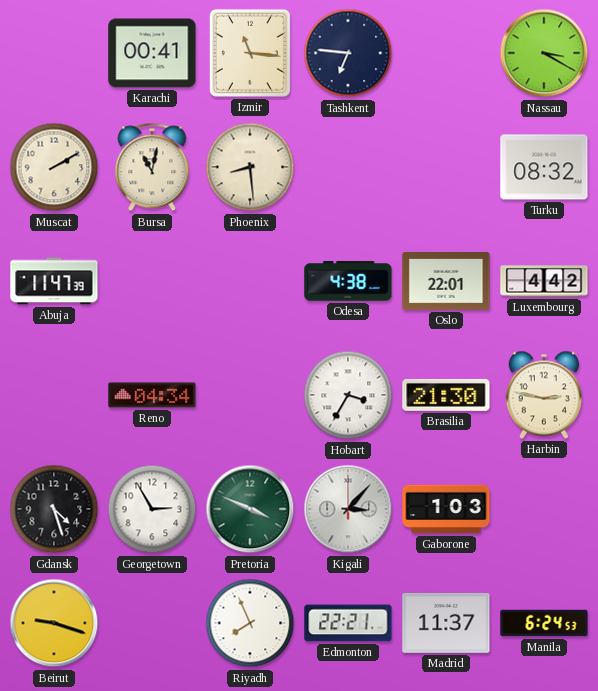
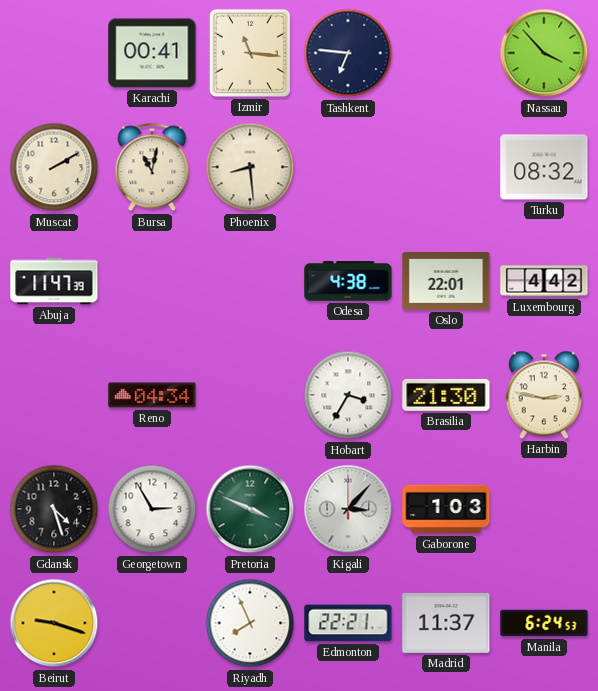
Nassau: 3:20 -> 3:53 (544, 53)
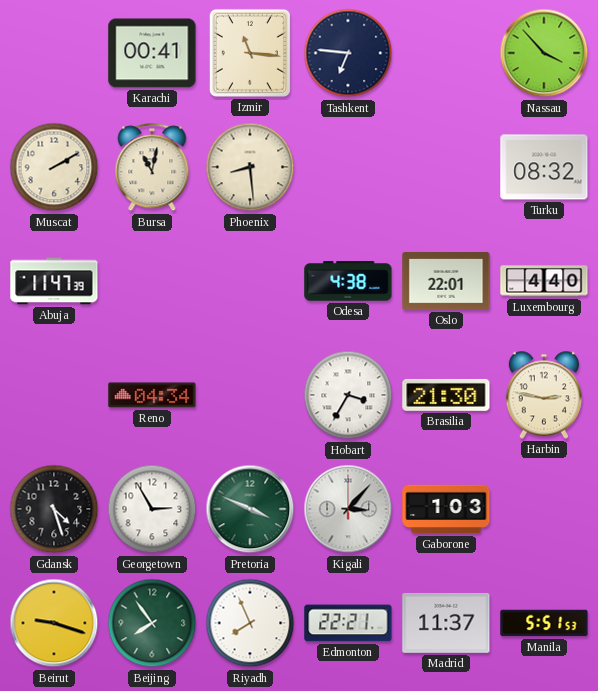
Luxembourg: 4:42 -> 4:40 (544, 281)
Beijing: none -> 7:54 (152, 623)
Manila: 6:24 -> 5:51 (544, 623)
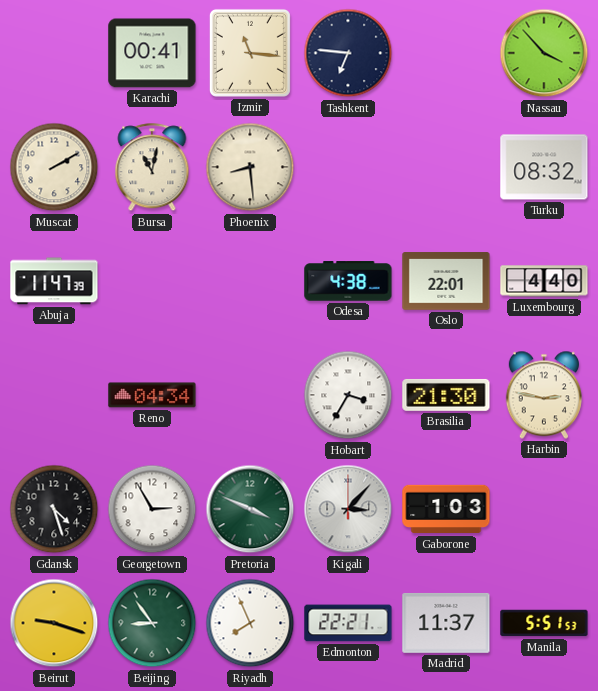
Beijing: 7:54 -> 8:54 (152, 623)
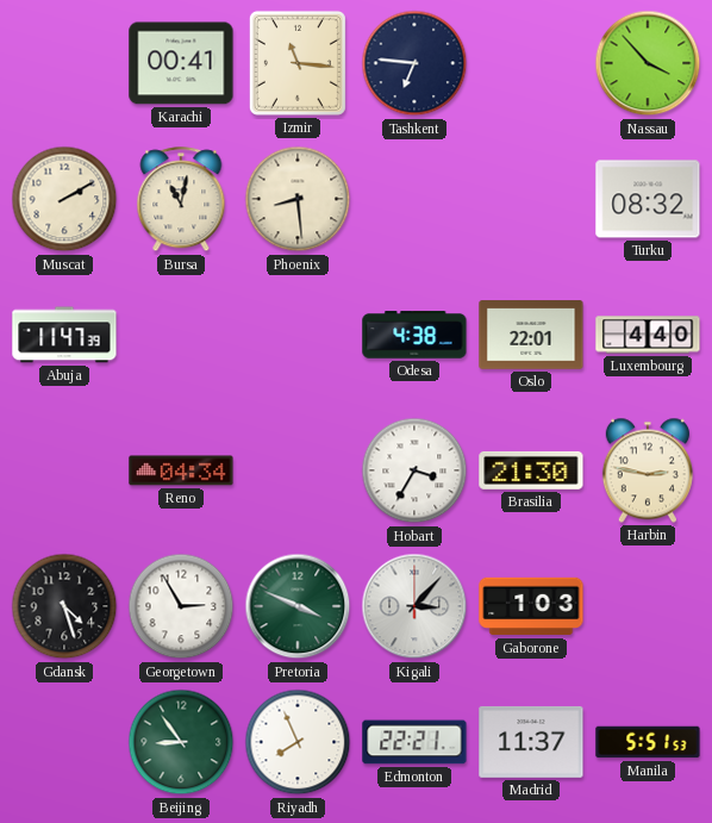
Beirut: 9:18 -> none (54, 623)
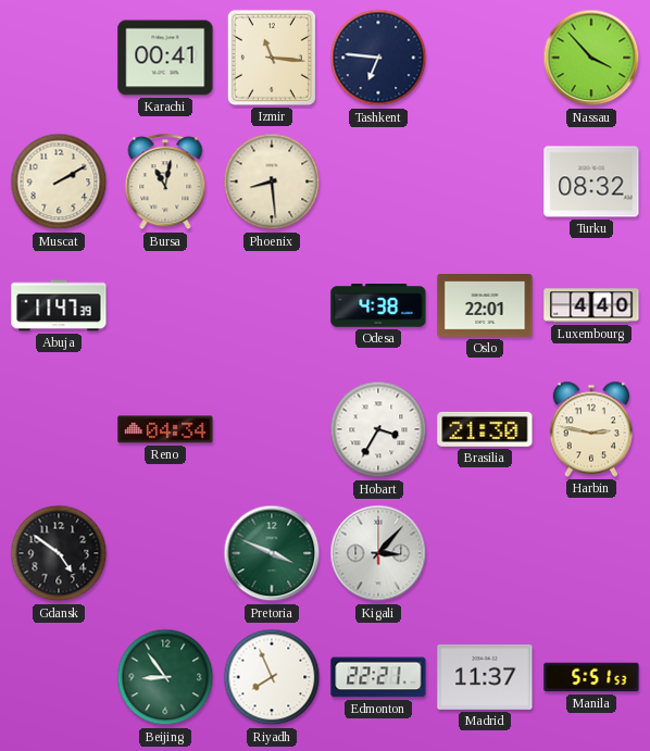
Gdansk: 4:27 -> 4:51 (59, 553)
Georgetown: 2:55 -> none (181, 606)
Gaborone: 1:03 -> none (531, 606)
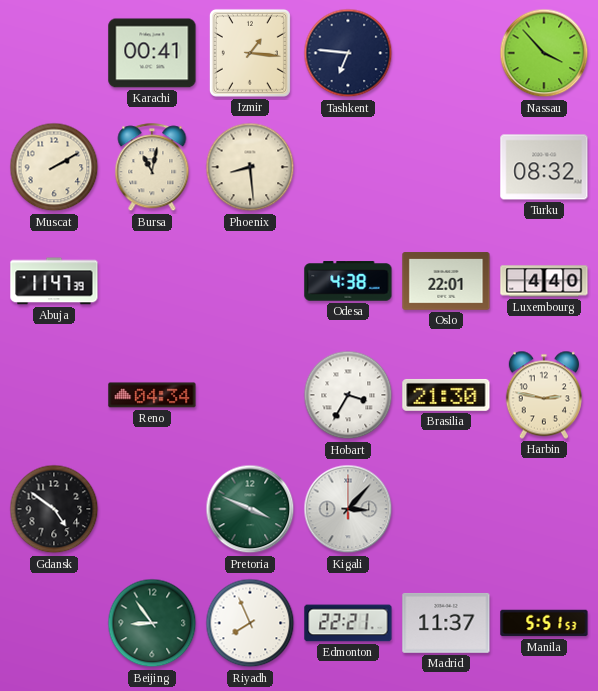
Izmir: 11:16 -> 1:16 (250, 53)
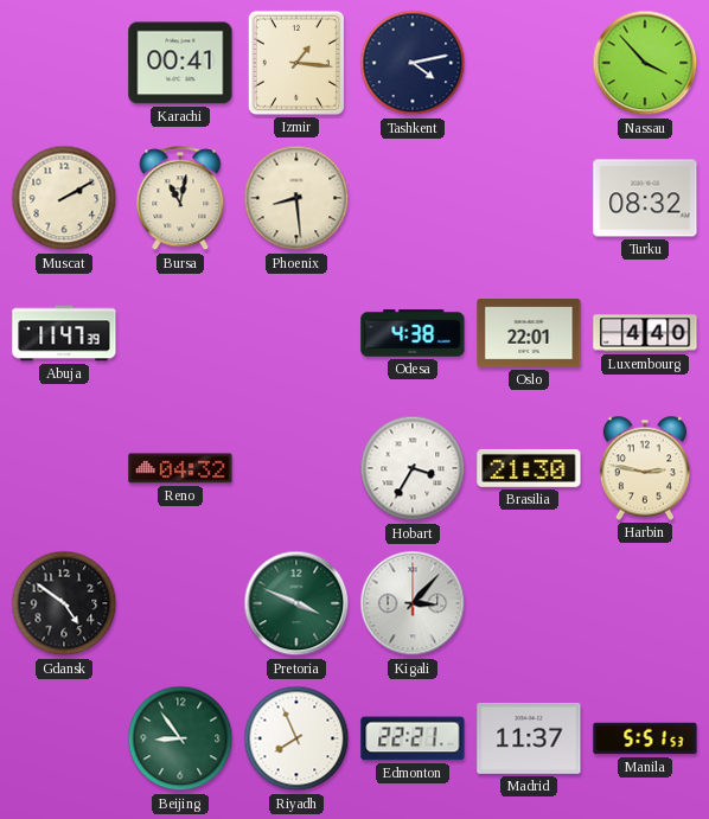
Tashkent: 6:46 -> 4:13 (413, 63)
Reno: 04:34 -> 04:32 (180, 468)
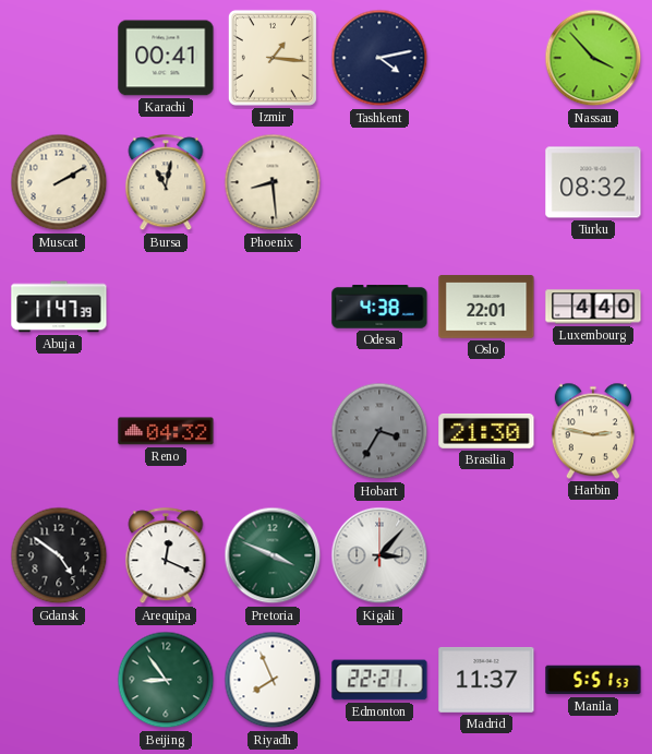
Hobart dial: white -> grey (379, 431)
Arequipa: none -> 12:19 (166, 556)
